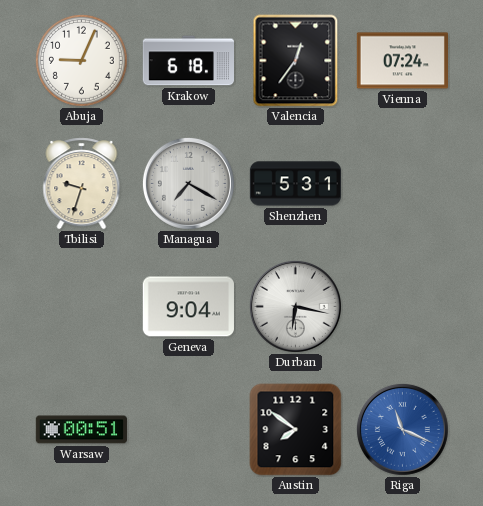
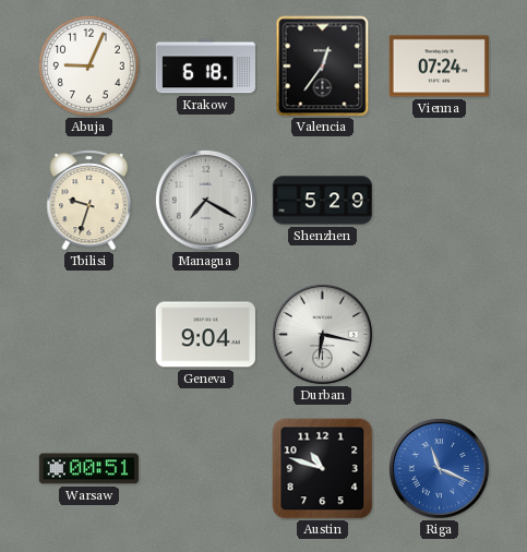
Shenzhen: 5:31 -> 5:29 (322, 201)
Austin: 7:51 -> 10:48 (323, 469)
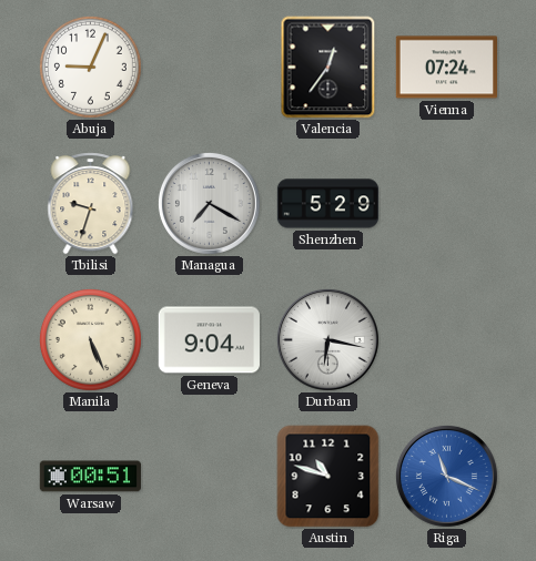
Krakow: 6:18 -> none (205, 67)
Manila: none -> 5:26 (90, 339)
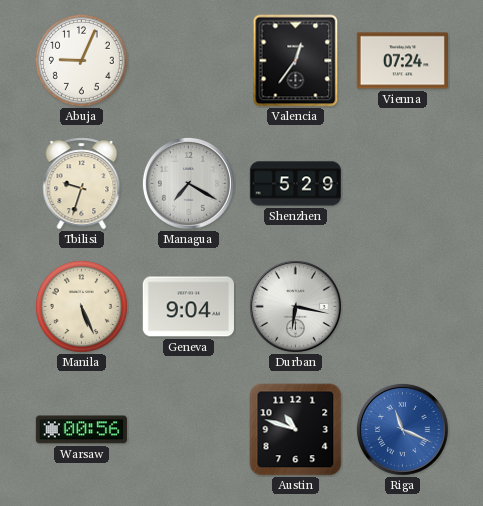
Warsaw: 00:51 -> 00:56 (81, 430)
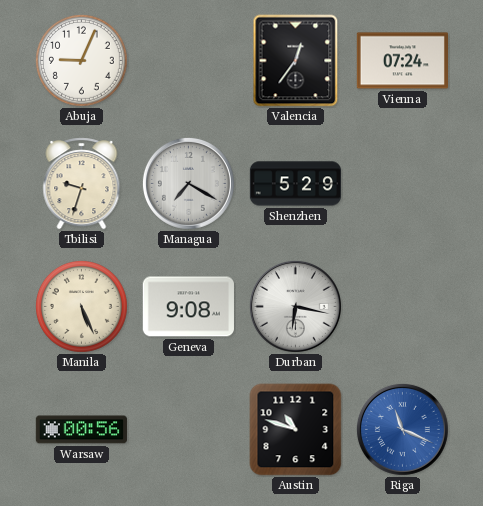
Geneva: 9:04 -> 9:08 (188, 307)
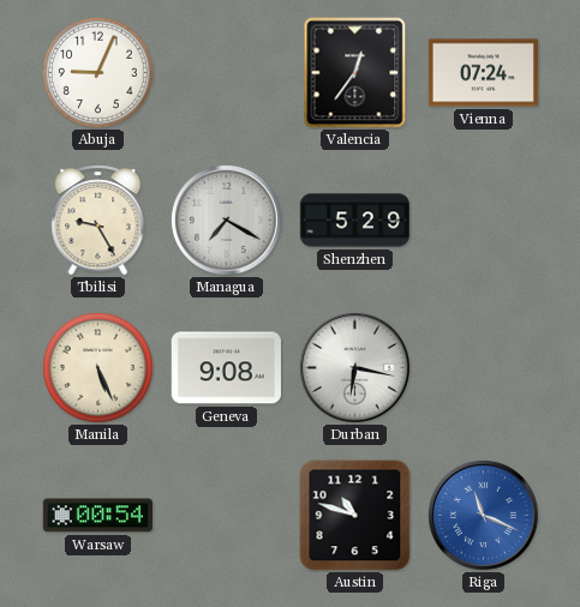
Tbilisi: 9:33 -> 9:25 (98, 221)
Warsaw: 00:56 -> 00:54 (97, 516)
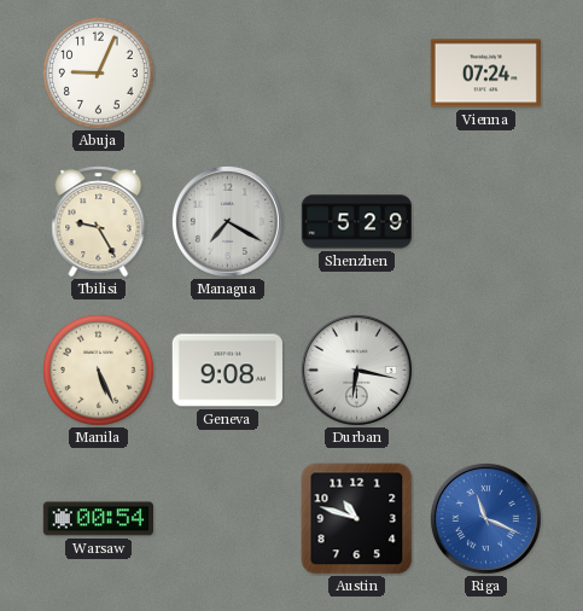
Valencia: 12:36 -> none (355, 73)
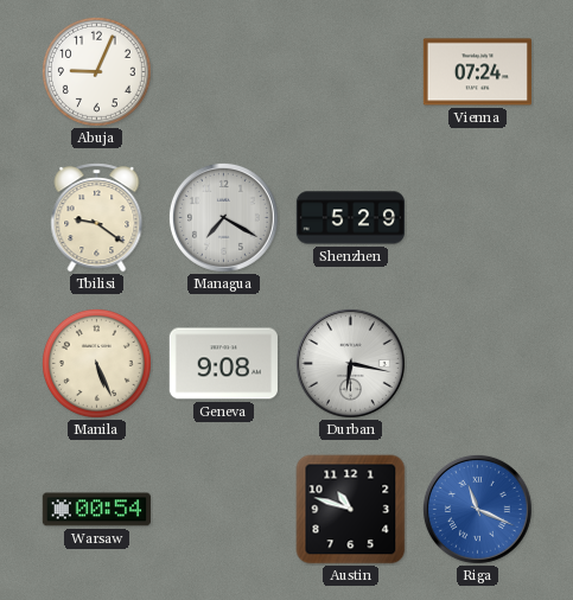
Tbilisi: 9:25 -> 9:21 (97, 218)
